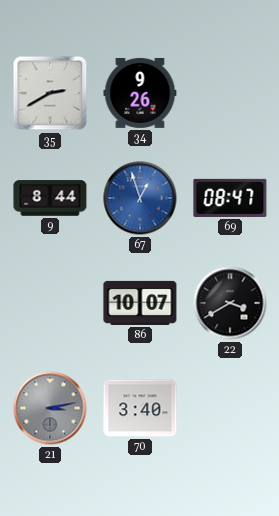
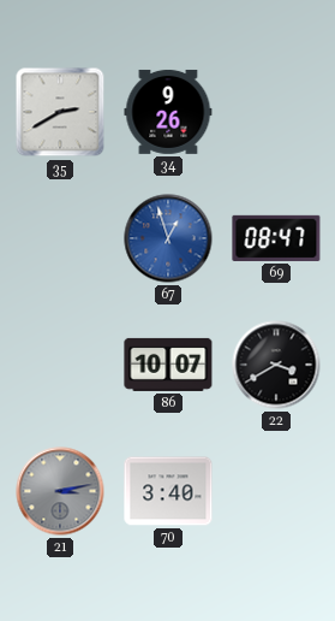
9: 8:44 -> none (50, 198)
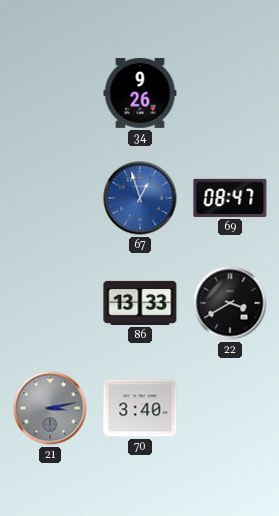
35: 2:40 -> none (60, 112)
86: 10:07 -> 13:33 (140, 303)
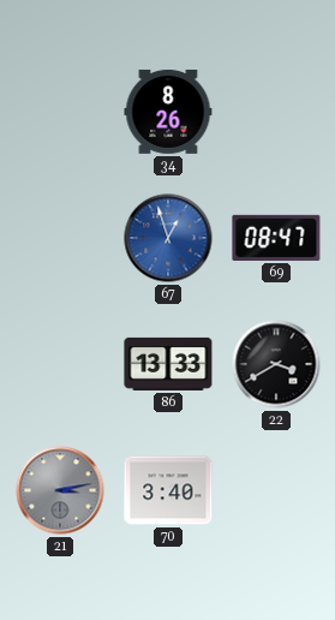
34: 9:26 -> 8:26 (168, 112)
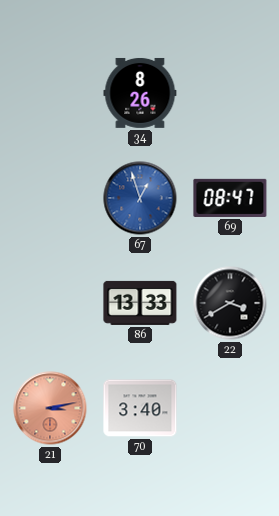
21 dial: grey -> salmon (50, 408)
